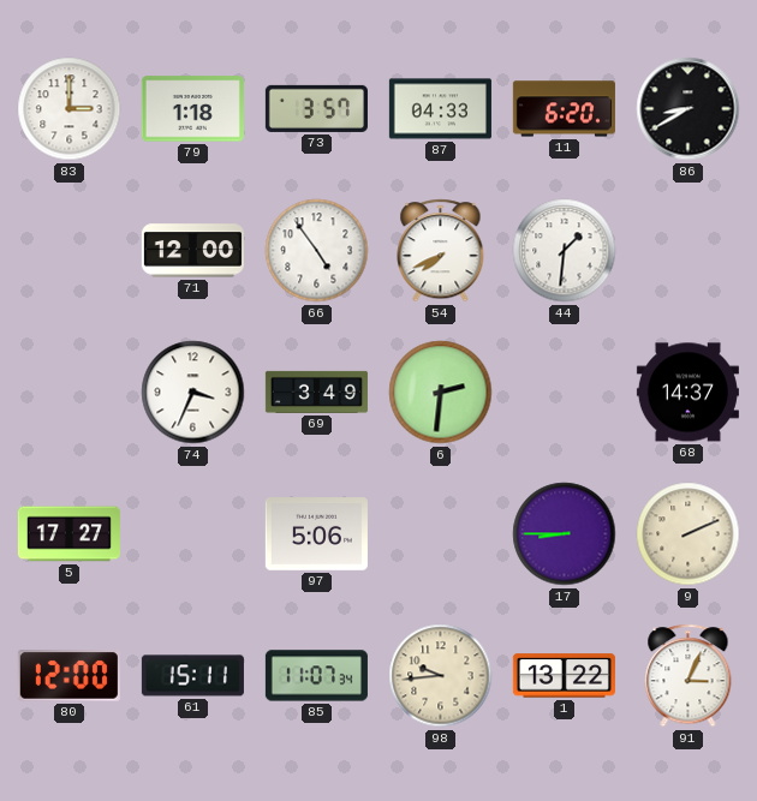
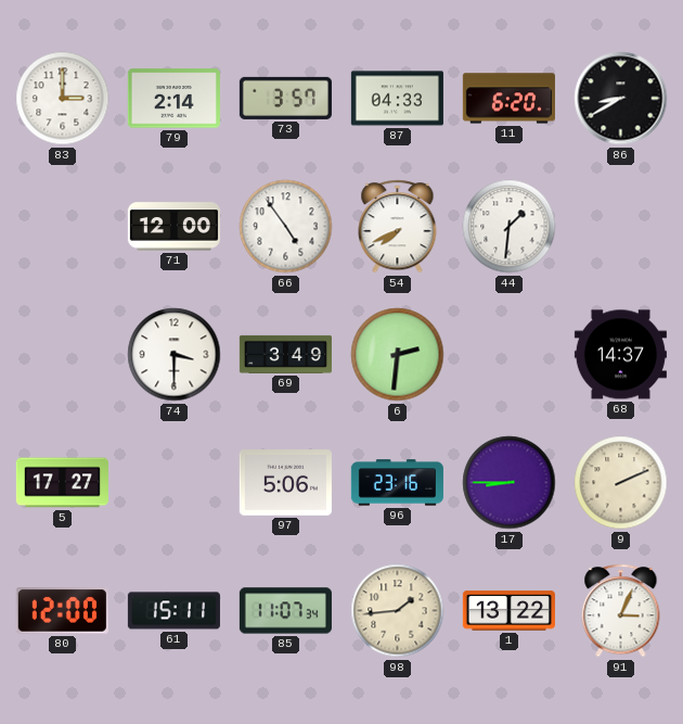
79: 1:18 -> 2:14 (173, 99)
74: 3:34 -> 3:30 (175, 355)
96: none -> 23:16 (397, 483)
98: 9:44 -> 1:44 (398, 611)
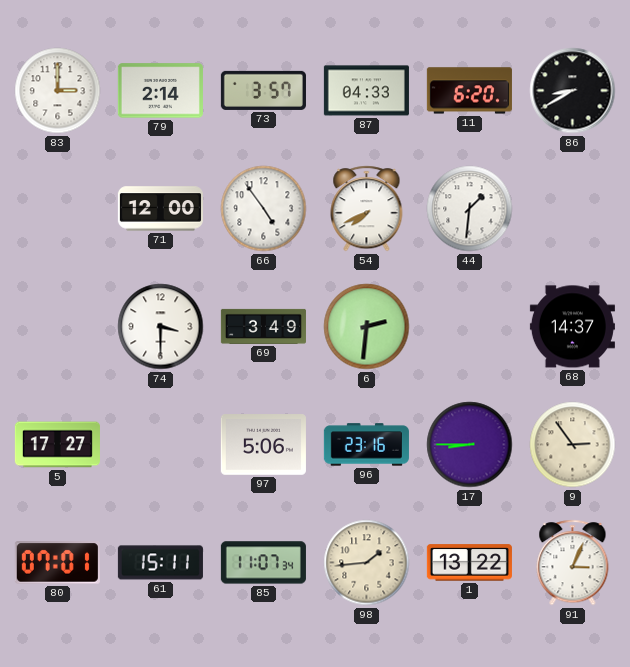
9: 2:11 -> 2:54 (573, 445)
80: 12:00 -> 07:01 (57, 563)
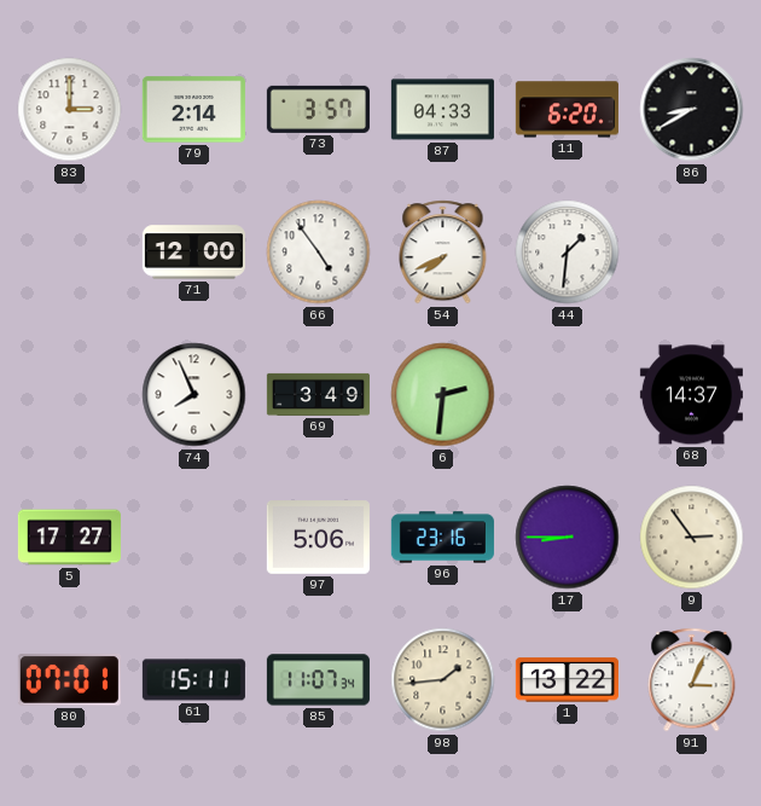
74: 3:30 -> 7:56 (194, 395)
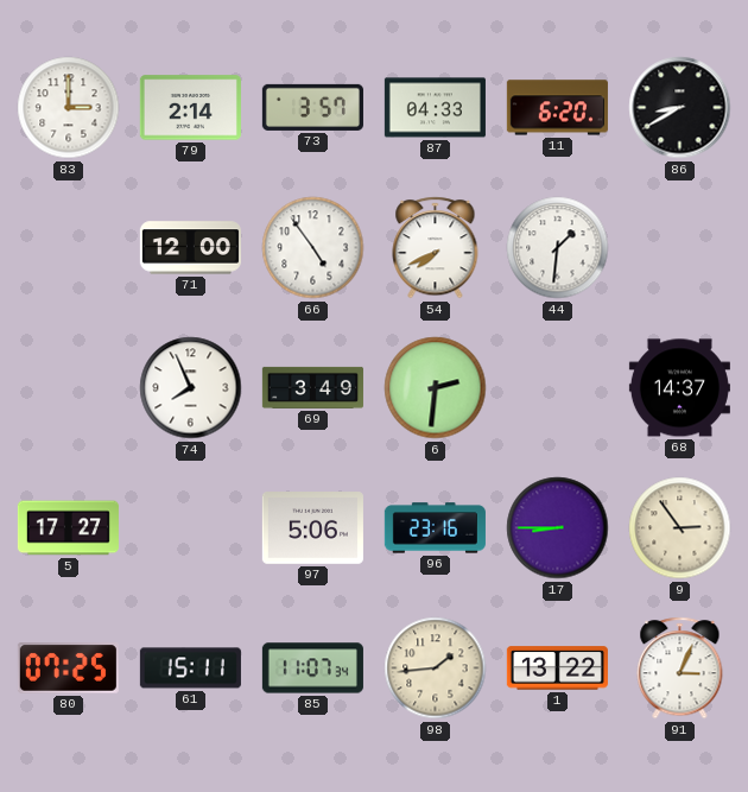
80: 07:01 -> 07:25 (68, 669)
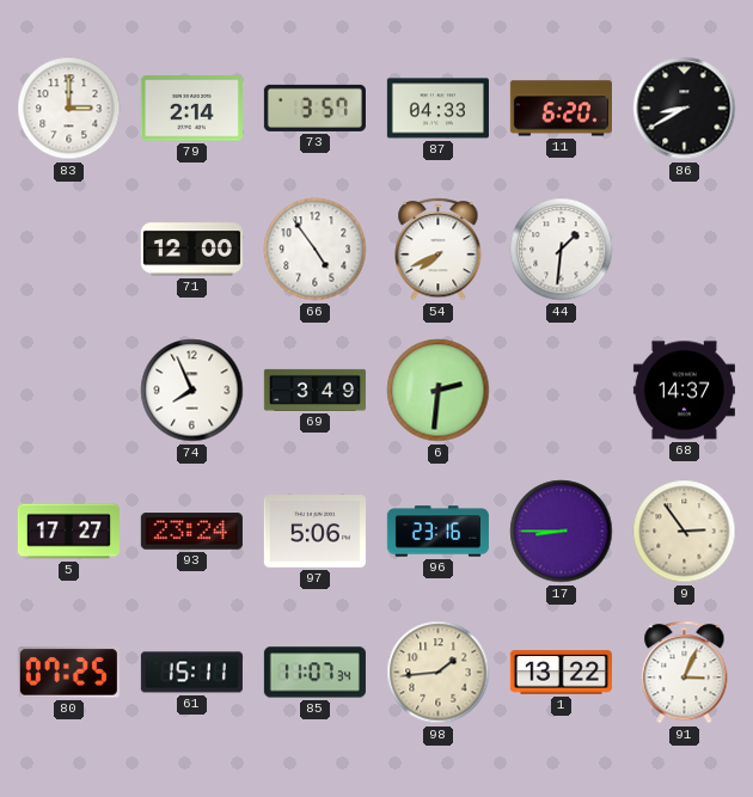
93: none -> 23:24 (191, 532)
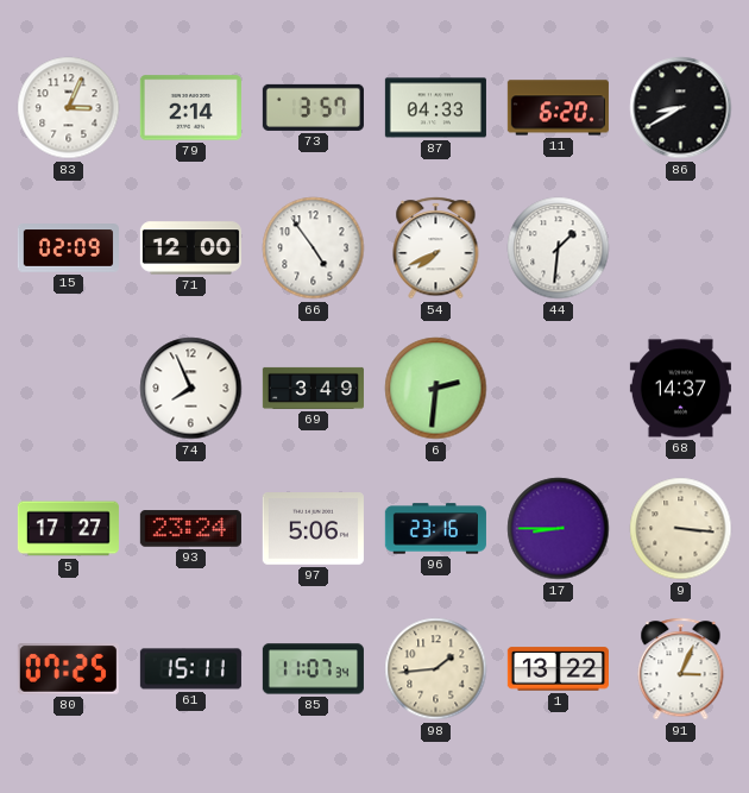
83: 3:00 -> 3:04 (69, 108)
15: none -> 02:09 (68, 248)
9: 2:54 -> 3:16 (681, 529)
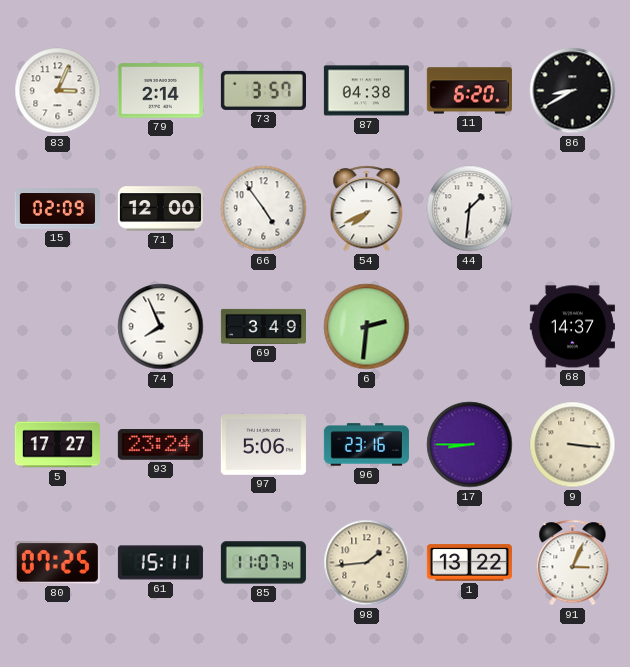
87: 04:33 -> 04:38 (366, 91)
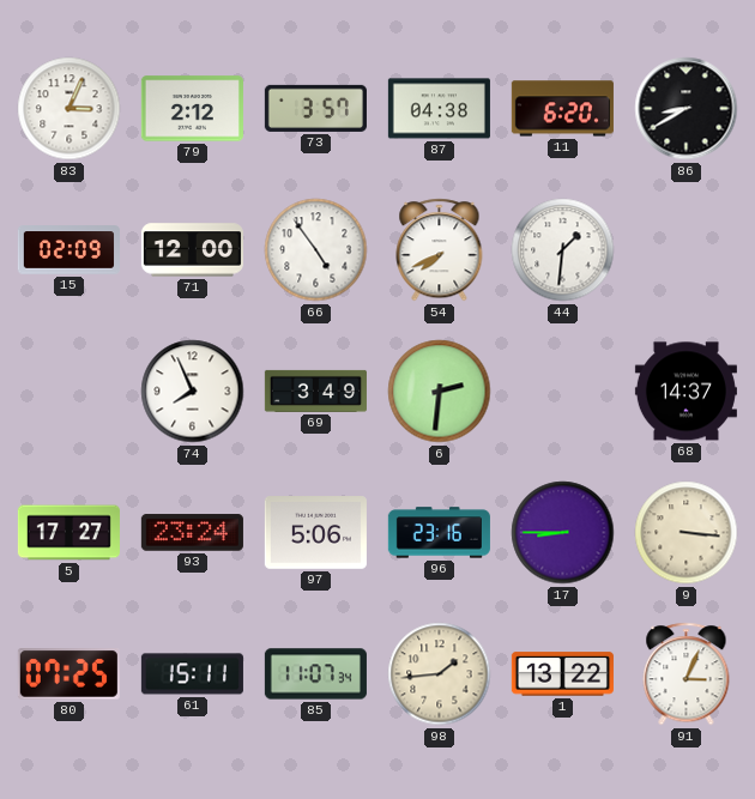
79: 2:14 -> 2:12 (192, 109)
